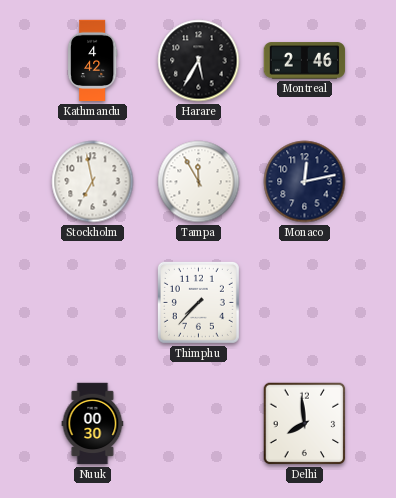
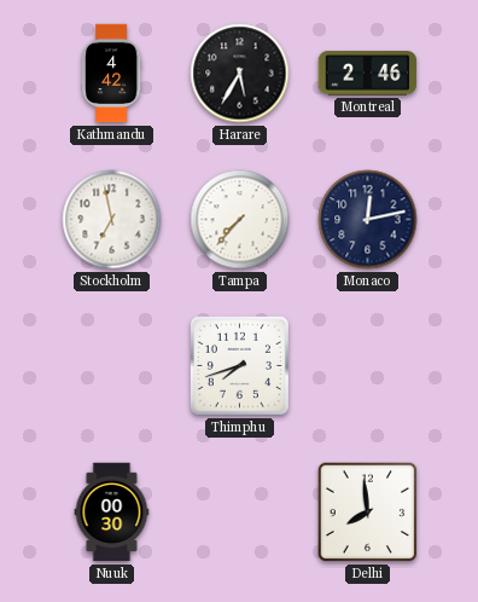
Tampa: 11:55 -> 7:37 (240, 220)
Thimphu: 7:37 -> 7:42 (239, 365)
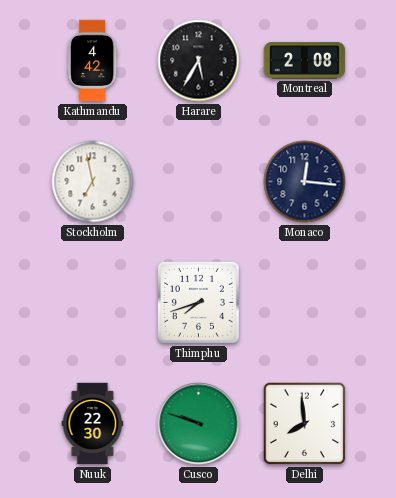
Montreal: 2:46 -> 2:08 (305, 61)
Tampa: 7:37 -> none (240, 220)
Monaco: 12:13 -> 12:16 (305, 182)
Nuuk: 00:30 -> 22:30 (93, 424)
Cusco: none -> 9:48 (199, 424)
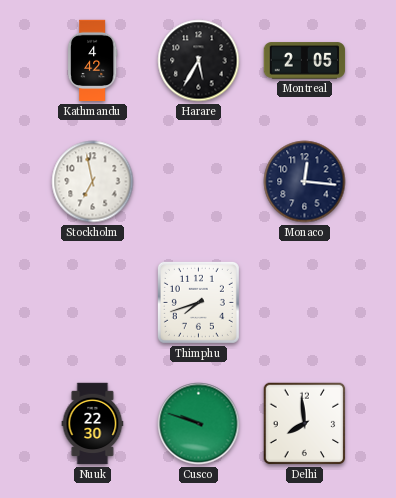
Montreal: 2:08 -> 2:05 (305, 61)
